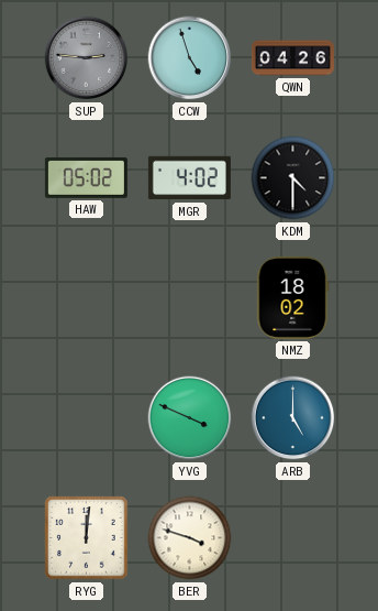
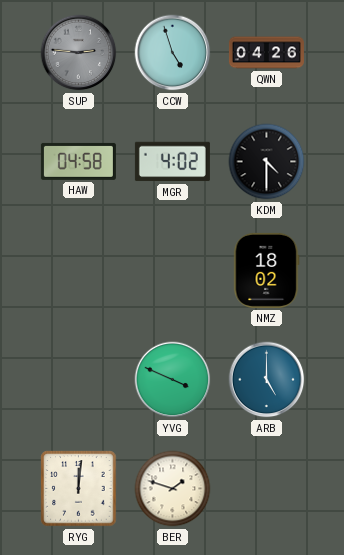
HAW: 05:02 -> 04:58 (78, 161)
BER: 3:48 -> 1:48 (173, 489)
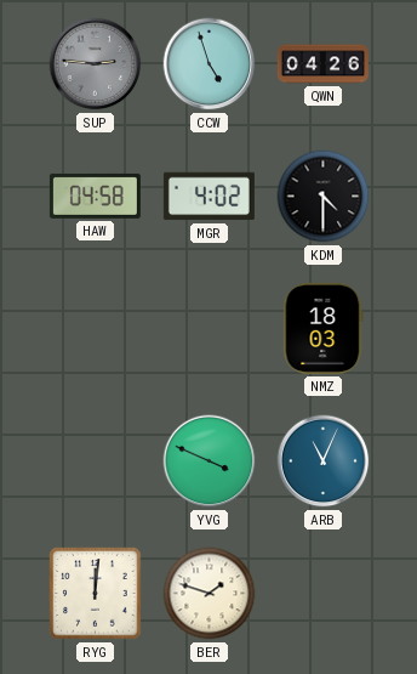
NMZ: 18:02 -> 18:03 (322, 328)
ARB: 5:00 -> 11:04 (324, 461)
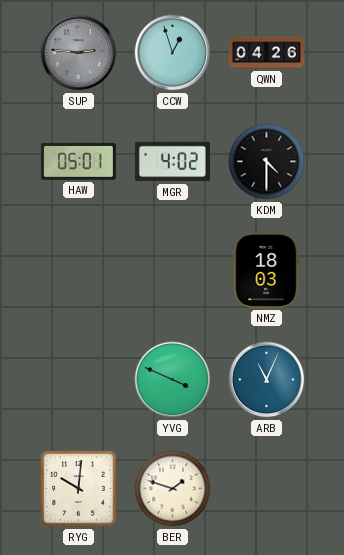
CCW: 4:57 -> 12:57 (173, 53)
HAW: 04:58 -> 05:01 (78, 161)
RYG: 12:01 -> 10:01 (79, 489)
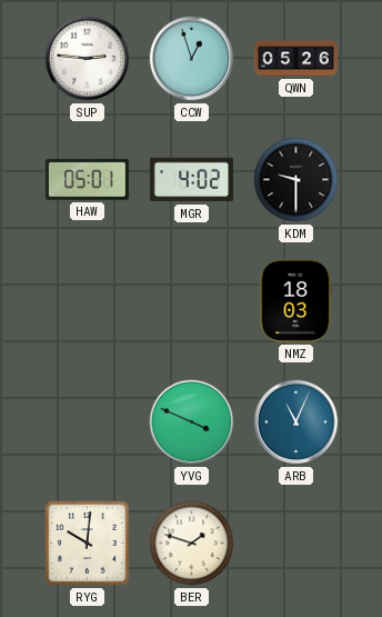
SUP dial: grey -> white (88, 59)
QWN: 04:26 -> 05:26 (295, 59)
KDM: 4:30 -> 9:30 (296, 180)
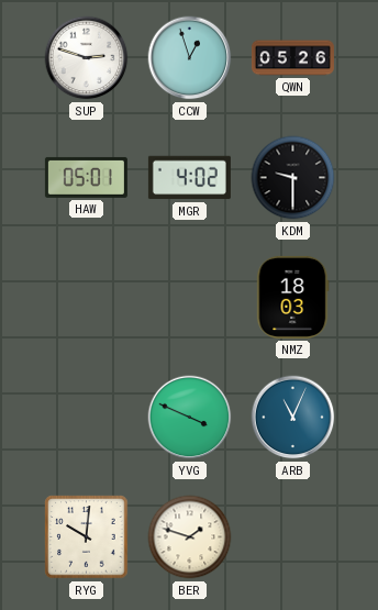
SUP: 2:46 -> 2:48 (87, 58)
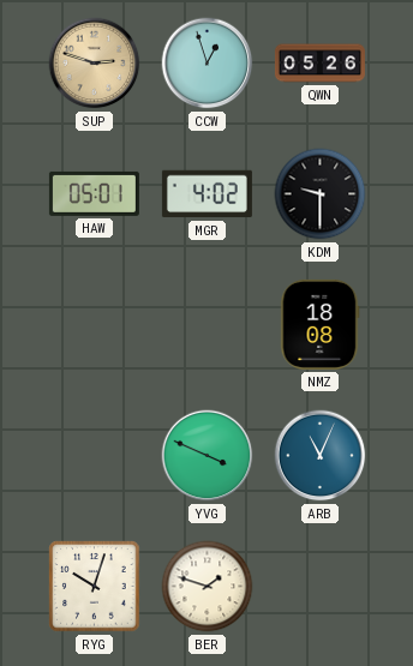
SUP dial: white -> champagne (95, 64)
NMZ: 18:03 -> 18:08 (319, 324)
RYG: 10:01 -> 10:03 (95, 587)
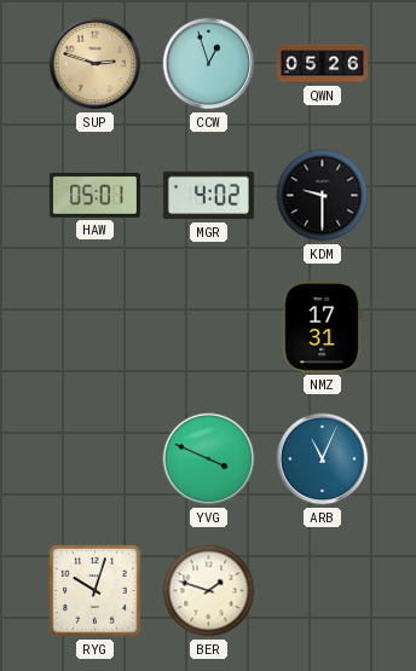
NMZ: 18:08 -> 17:31 (322, 326)
